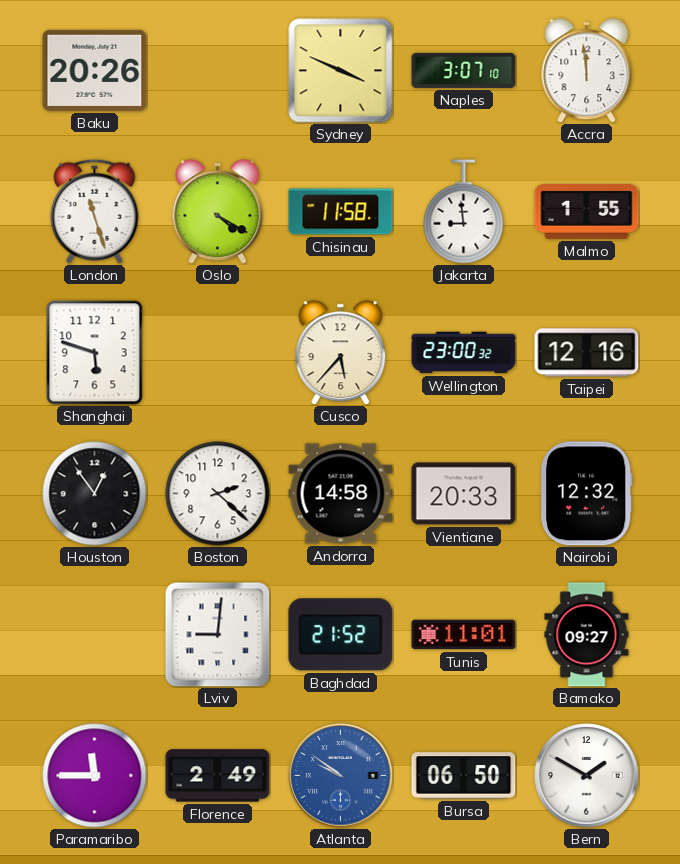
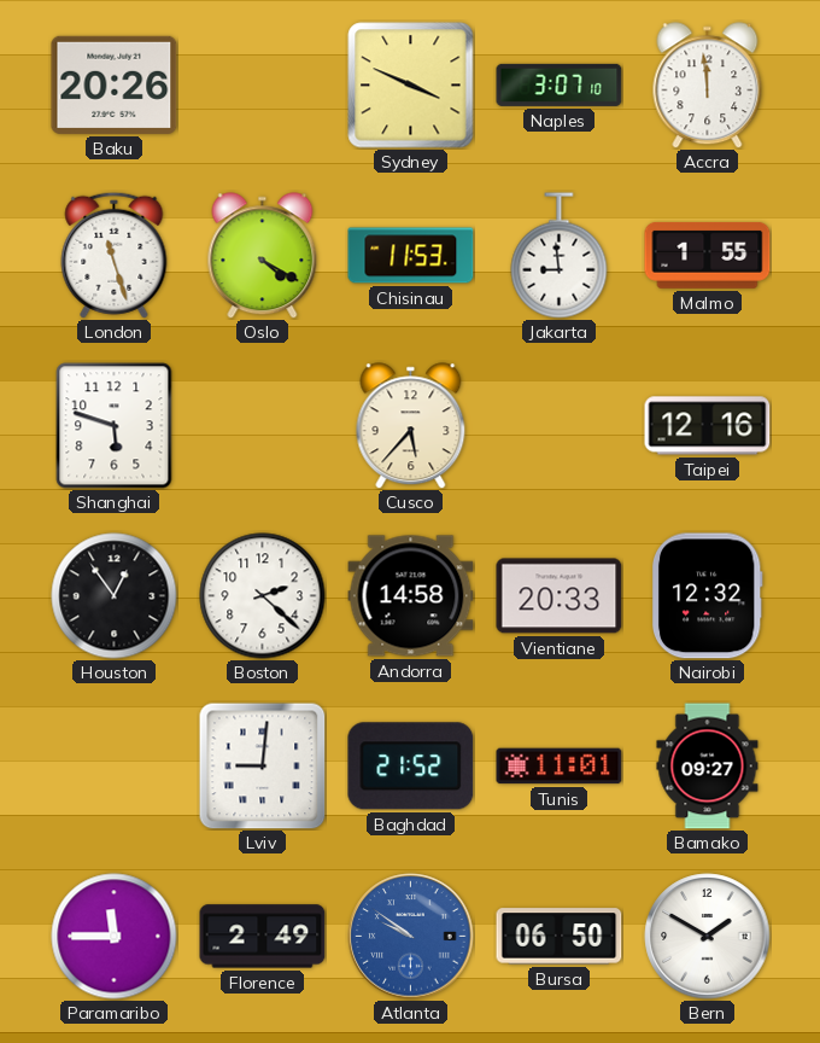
Chisinau: 11:58 -> 11:53 (411, 256)
Wellington: 23:00 -> none (464, 353)
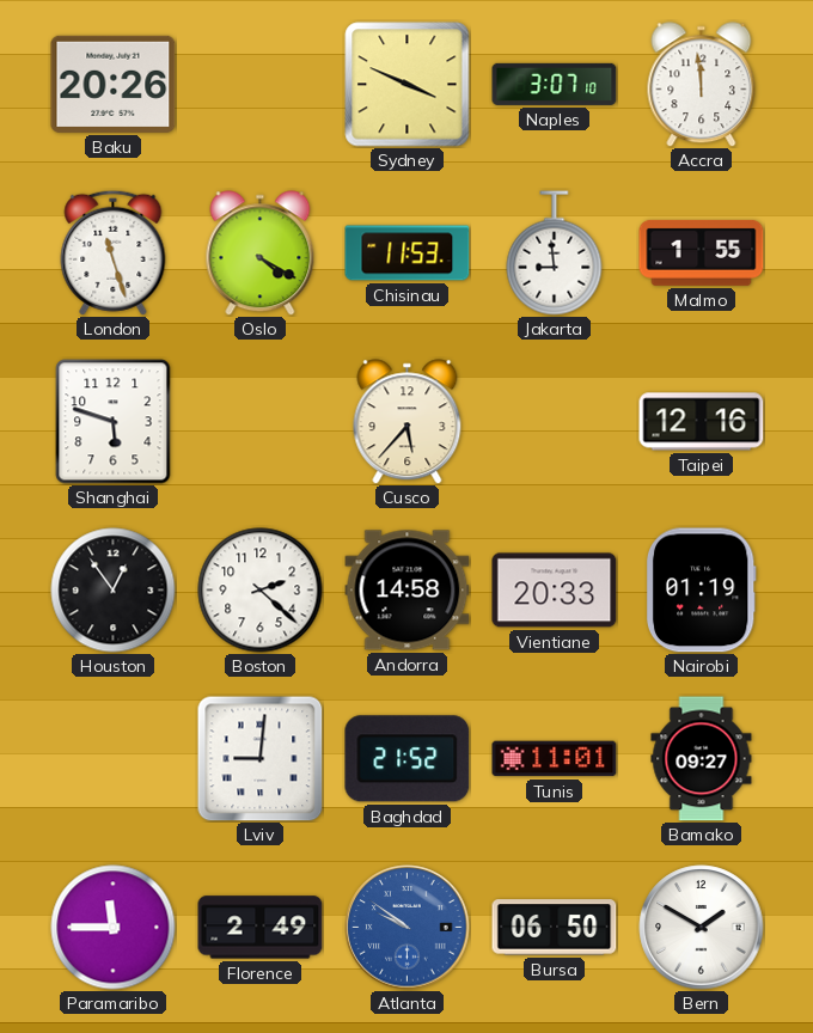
Nairobi: 12:32 -> 01:19 (701, 591)
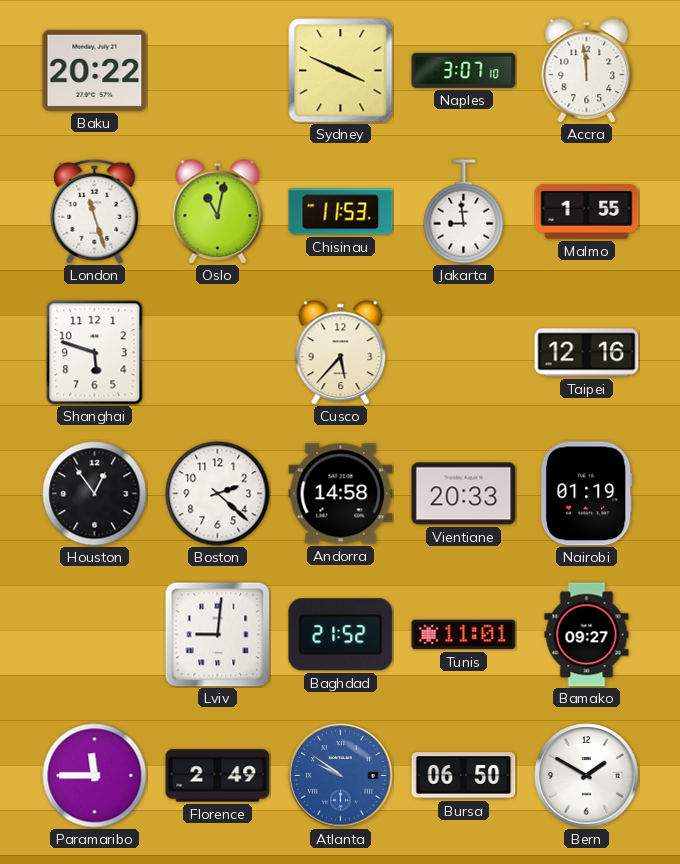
Baku: 20:26 -> 20:22 (95, 70)
Oslo: 4:20 -> 11:02 (218, 212)
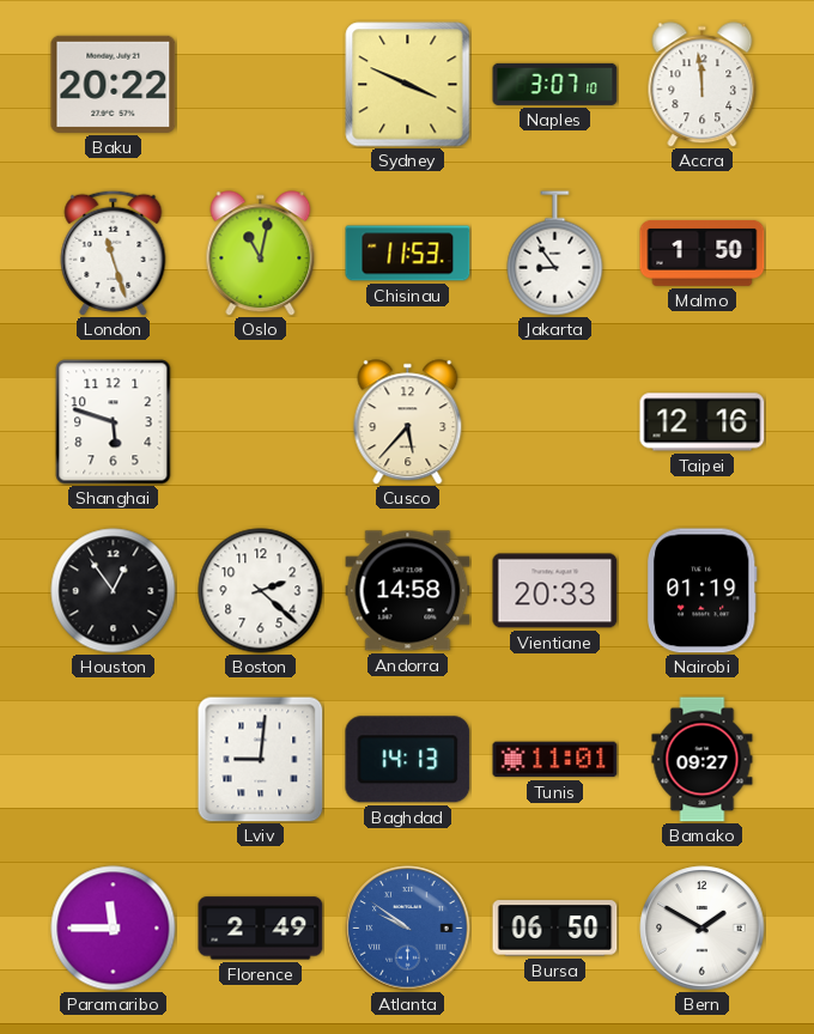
Jakarta: 8:59 -> 8:54 (555, 254)
Malmo: 1:55 -> 1:50 (703, 253)
Baghdad: 21:52 -> 14:13 (408, 760)
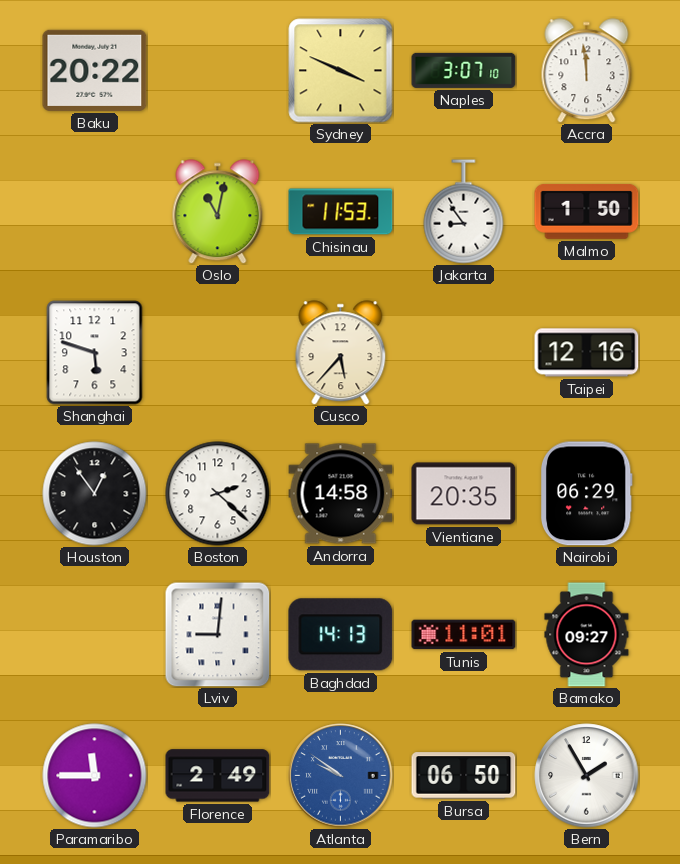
London: 11:27 -> none (114, 253)
Vientiane: 20:33 -> 20:35 (464, 494)
Nairobi: 01:19 -> 06:29 (586, 494)
Bern: 1:50 -> 1:55 (587, 776)
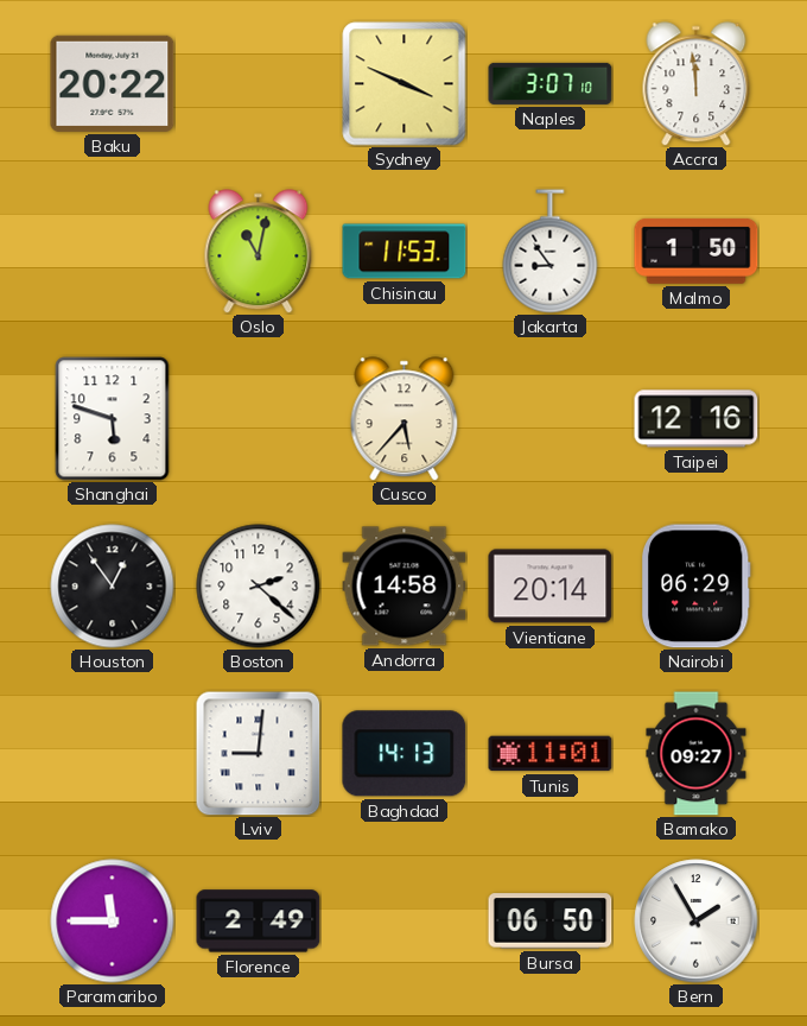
Vientiane: 20:35 -> 20:14 (551, 587)
Atlanta: 9:51 -> none (341, 776)
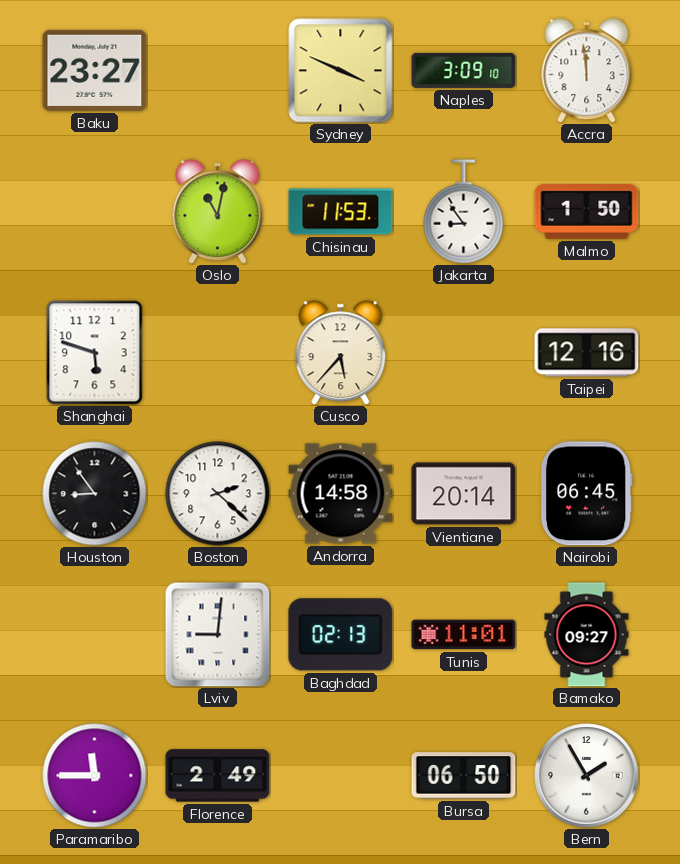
Baku: 20:22 -> 23:27 (95, 70)
Naples: 3:07 -> 3:09 (464, 70)
Houston: 12:54 -> 8:54 (95, 494)
Nairobi: 06:29 -> 06:45 (586, 494)
Baghdad: 14:13 -> 02:13 (341, 635)
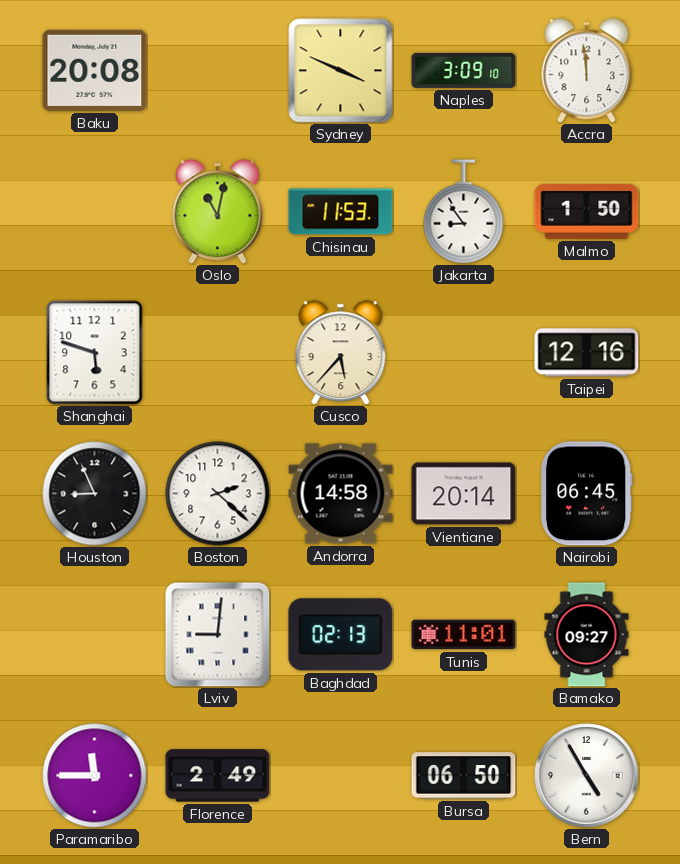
Baku: 23:27 -> 20:08 (95, 70)
Houston: 8:54 -> 8:56 (95, 494)
Bern: 1:55 -> 4:55 (587, 776)
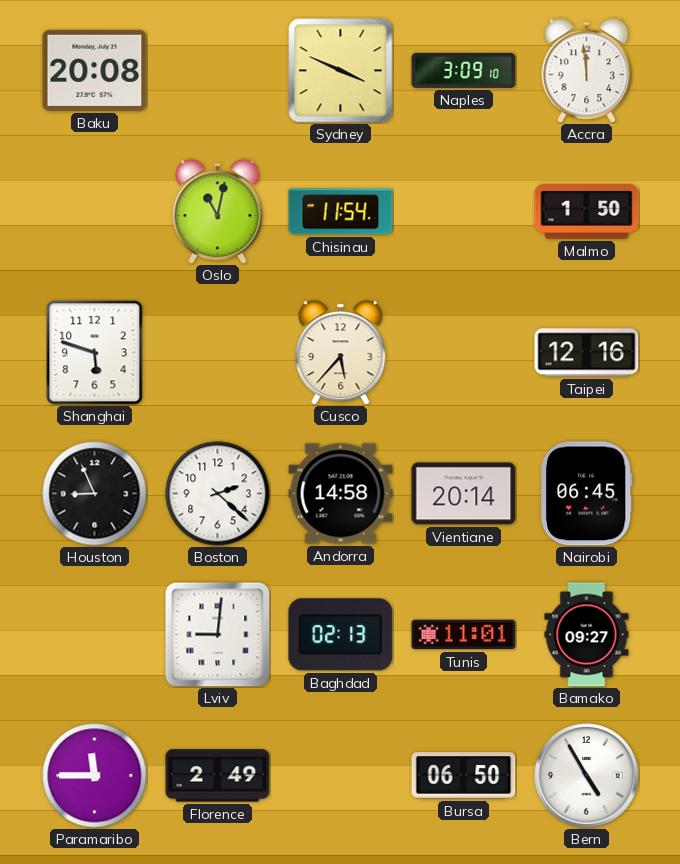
Chisinau: 11:53 -> 11:54 (341, 212)
Jakarta: 8:54 -> none (464, 212)
